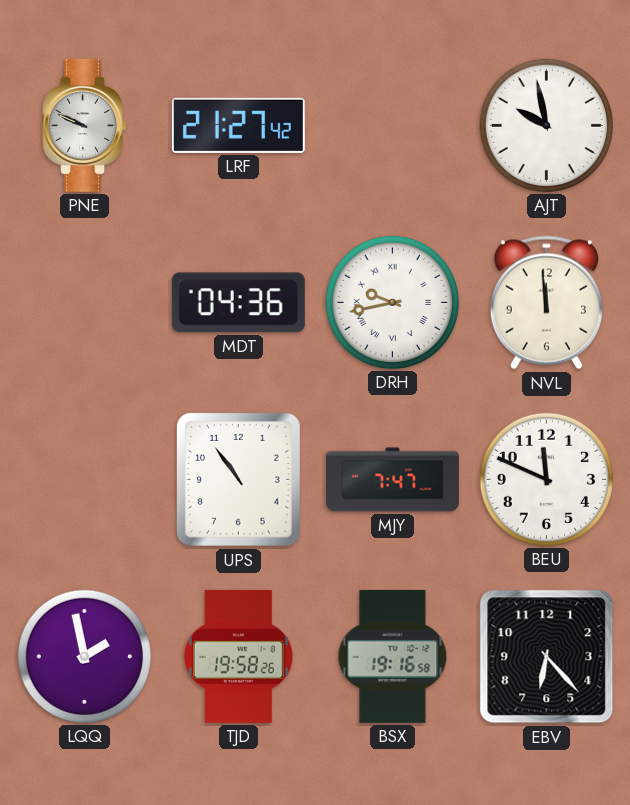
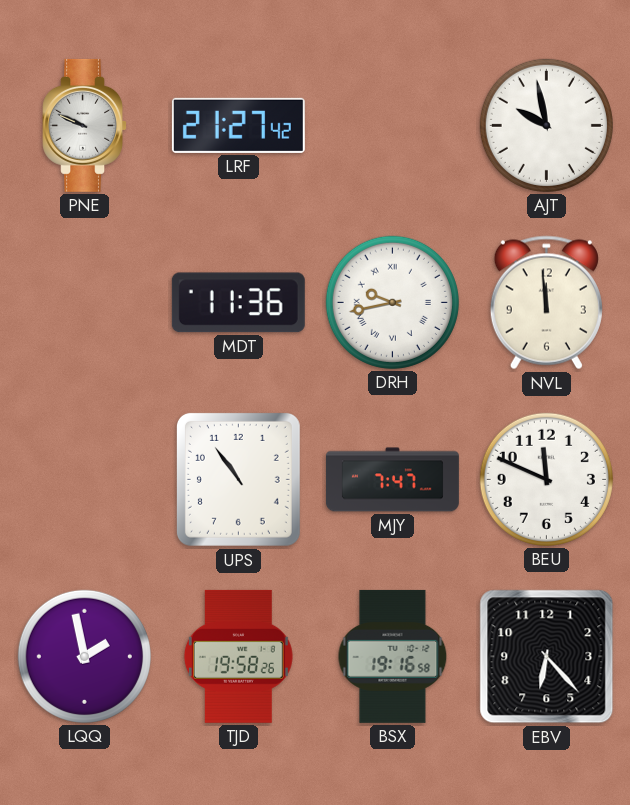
MDT: 04:36 -> 11:36 (238, 303)
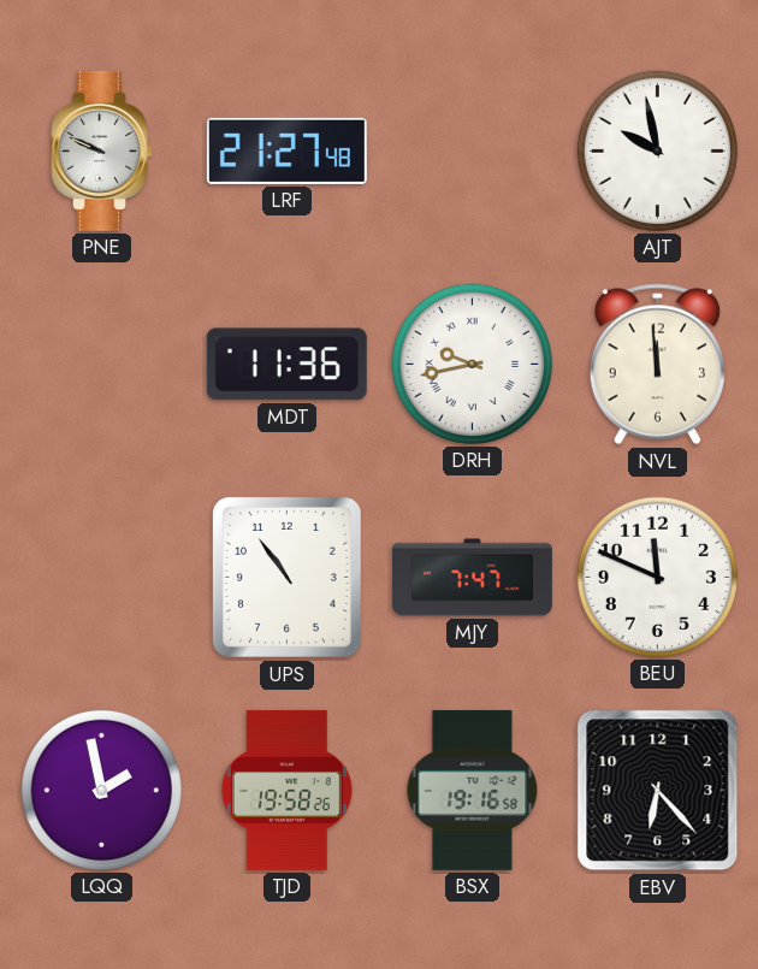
LRF: 21:27:42 -> 21:27:48 (286, 150)
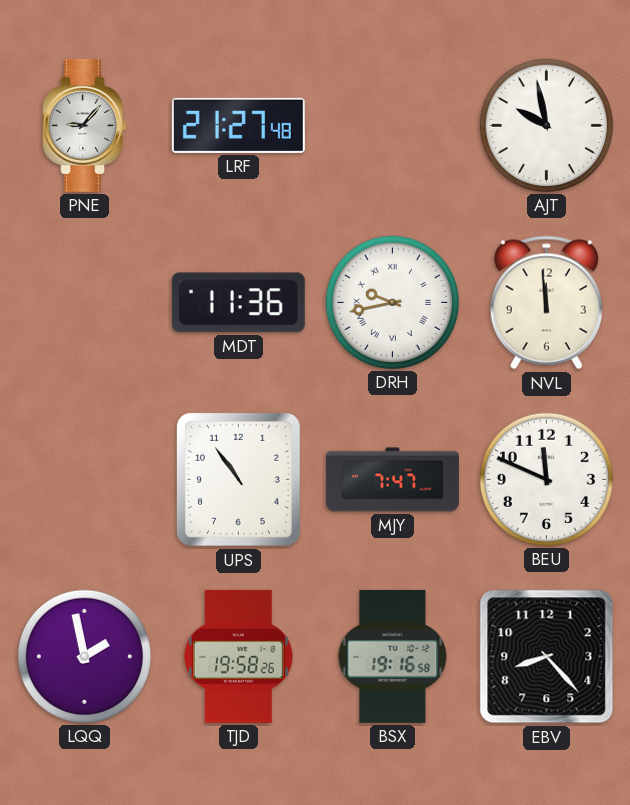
PNE: 9:49 -> 9:07 (84, 125)
EBV: 6:23 -> 8:23 (547, 657)
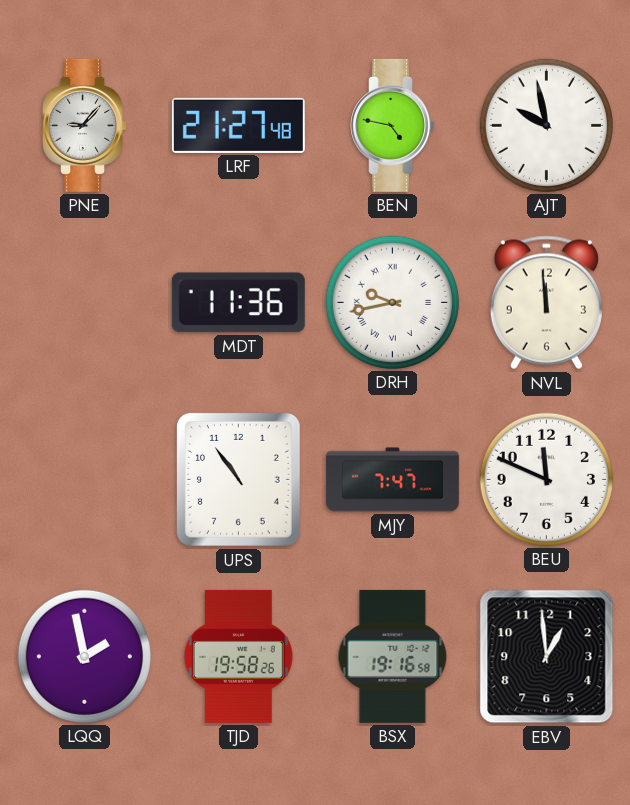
BEN: none -> 4:47 (392, 125)
EBV: 8:23 -> 12:59 (547, 657)
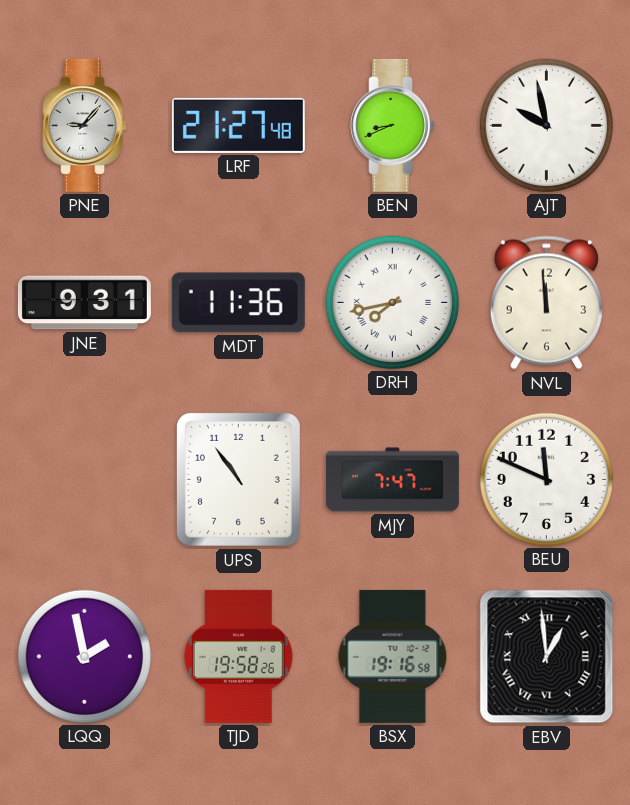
BEN: 4:47 -> 8:41 (392, 125)
JNE: none -> 9:31 (84, 303)
DRH: 9:43 -> 7:43 (392, 302)
EBV numerals: Arabic -> Roman (547, 657)
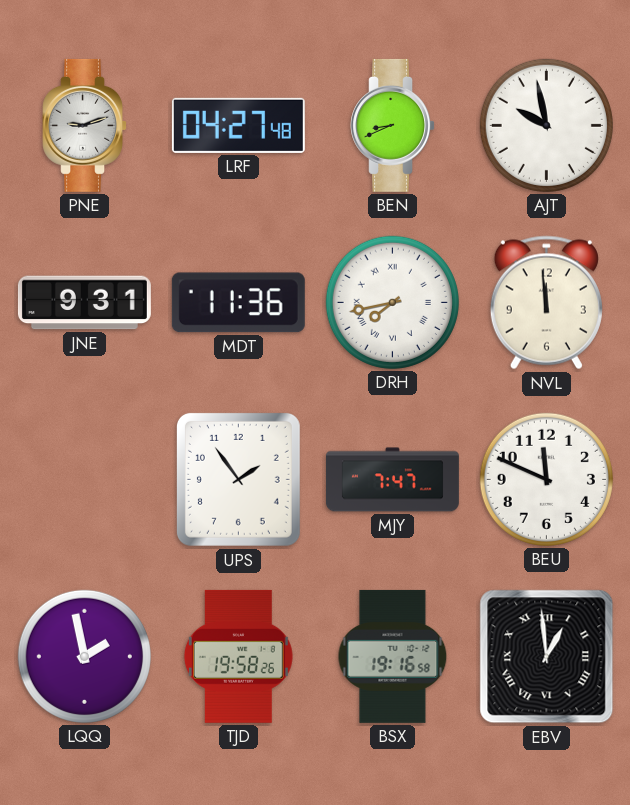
PNE: 9:07 -> 9:12 (84, 125)
LRF: 21:27 -> 04:27 (238, 125)
UPS: 10:54 -> 1:54 (238, 479)
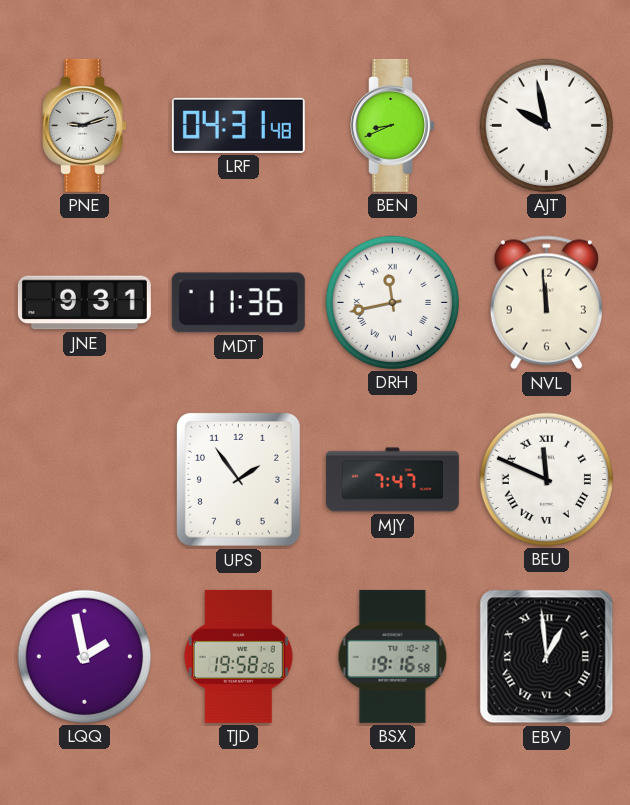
LRF: 04:27 -> 04:31 (238, 125)
DRH: 7:43 -> 11:43 (392, 302)
BEU numerals: Arabic -> Roman (546, 479)
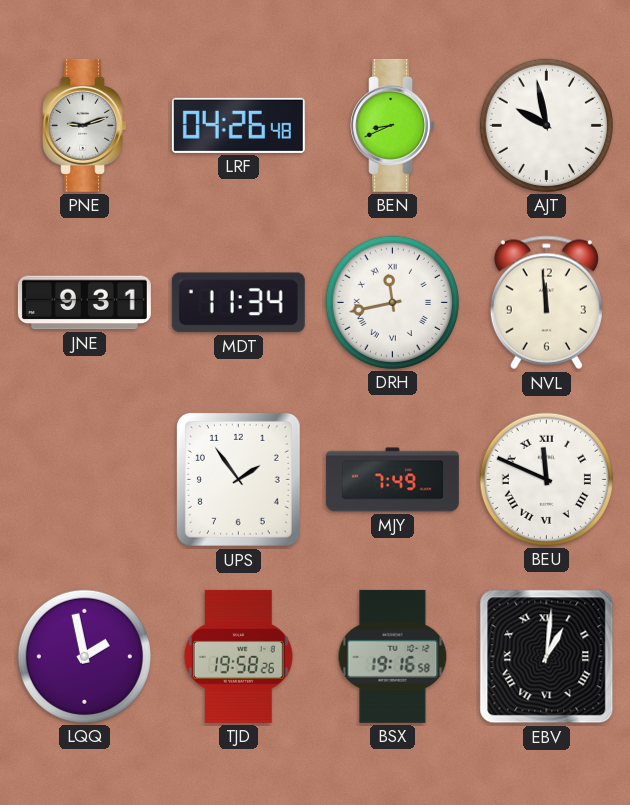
LRF: 04:31 -> 04:26 (238, 125)
MDT: 11:36 -> 11:34 (238, 303)
MJY: 7:47 -> 7:49 (392, 480)
EBV: 12:59 -> 1:01 (547, 657)
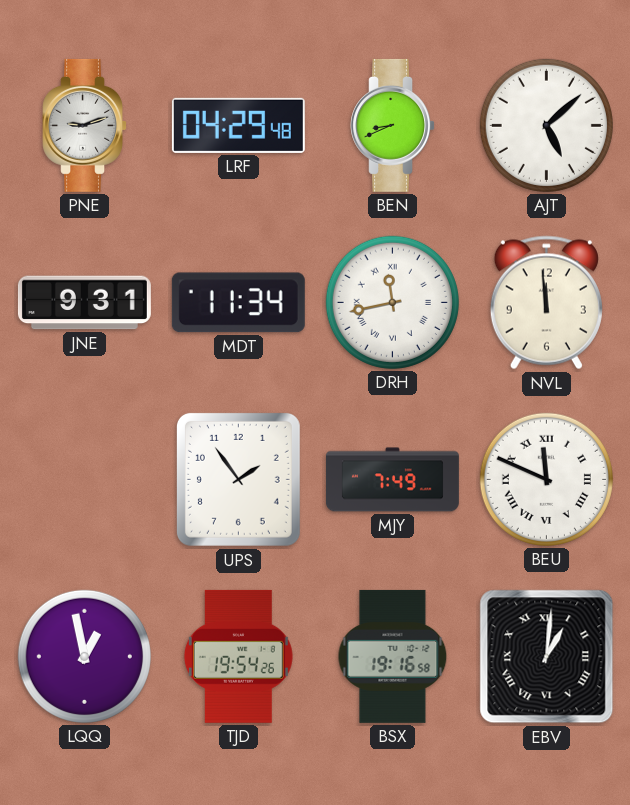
LRF: 04:26 -> 04:29 (238, 125)
AJT: 9:58 -> 5:08 (546, 125)
LQQ: 1:58 -> 12:58 (84, 656)
TJD: 19:58 -> 19:54 (238, 656)
